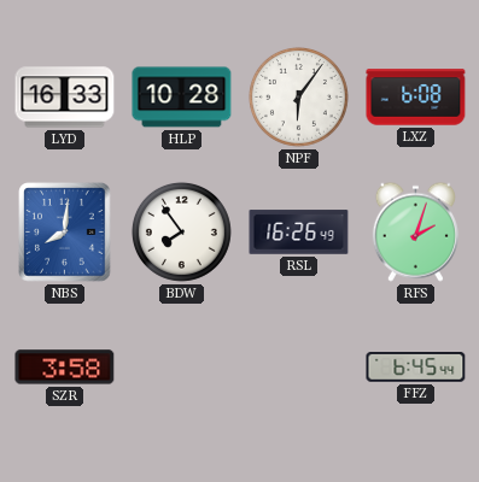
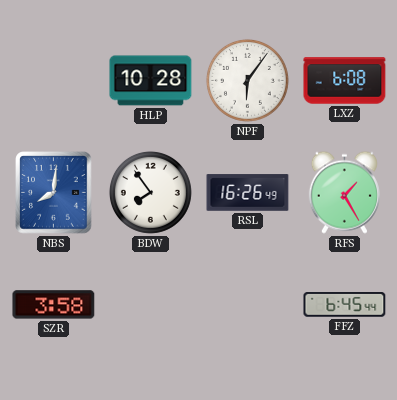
LYD: 16:33 -> none (65, 98)
RFS: 2:03 -> 1:25 (344, 192)
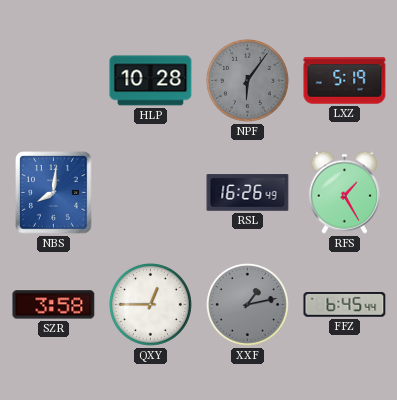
NPF dial: white -> grey (247, 80)
LXZ: 6:08 -> 5:19 (345, 81)
BDW: 7:54 -> none (150, 192)
QXY: none -> 12:45 (150, 304)
XXF: none -> 1:13 (247, 304)
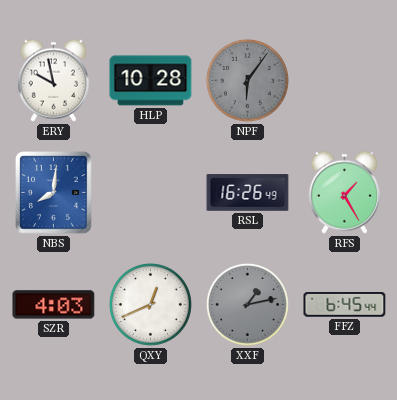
ERY: none -> 9:58 (53, 80)
LXZ: 5:19 -> none (345, 81)
SZR: 3:58 -> 4:03 (54, 305)
QXY: 12:45 -> 12:41 (150, 304)
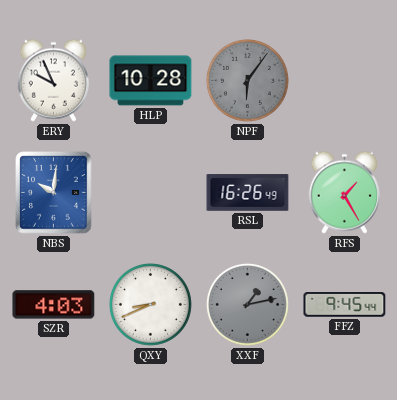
ERY: 9:58 -> 9:56 (53, 80)
NBS: 8:01 -> 10:01 (54, 193)
QXY: 12:41 -> 8:41 (150, 304)
FFZ: 6:45 -> 9:45 (345, 305)
